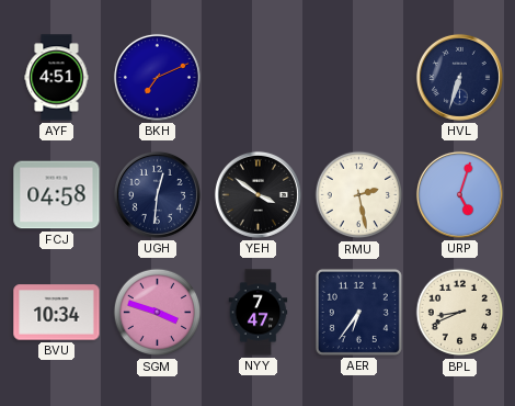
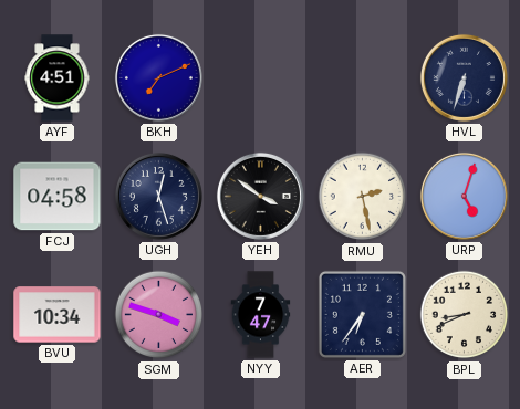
UGH: 12:31 -> 12:27 (158, 196)
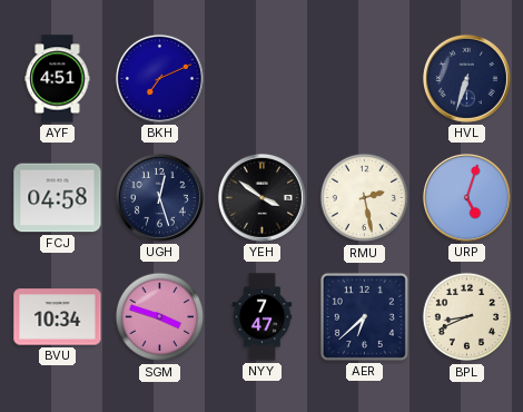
AER: 6:36 -> 6:38 (364, 316)
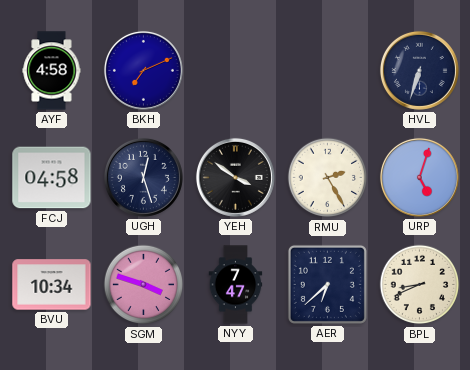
AYF: 4:51 -> 4:58 (52, 71)
RMU: 2:28 -> 2:25 (328, 178)
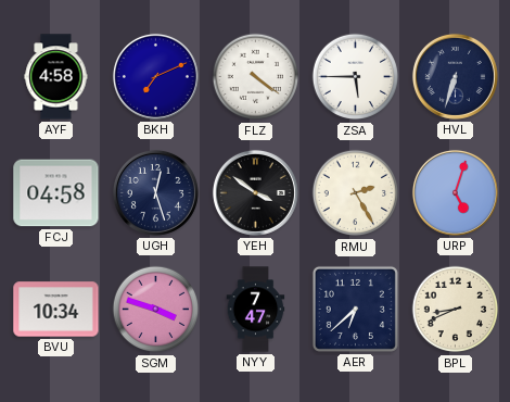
FLZ: none -> 4:21 (256, 77)
ZSA: none -> 5:45 (356, 77)
